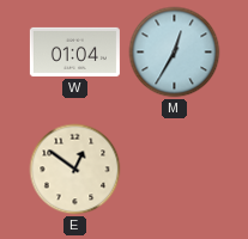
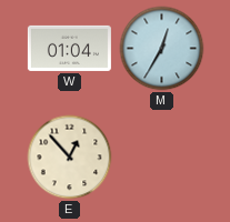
E: 12:51 -> 12:53 (70, 158)
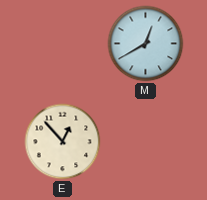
W: 01:04 -> none (69, 48)
M: 12:35 -> 12:40 (146, 44)
